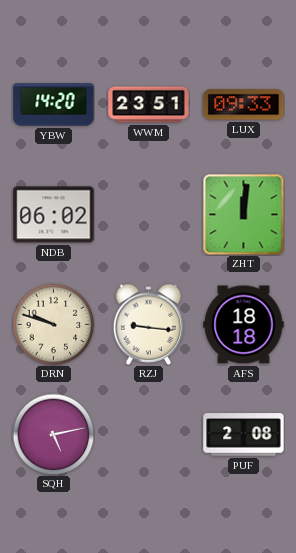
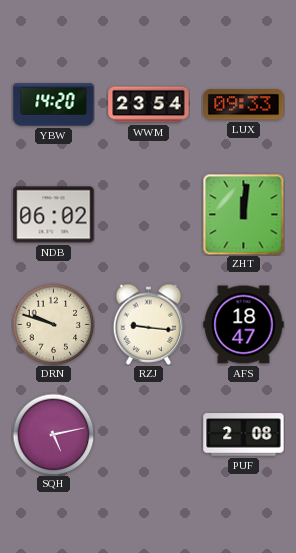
WWM: 23:51 -> 23:54 (149, 105)
AFS: 18:18 -> 18:47 (244, 325)
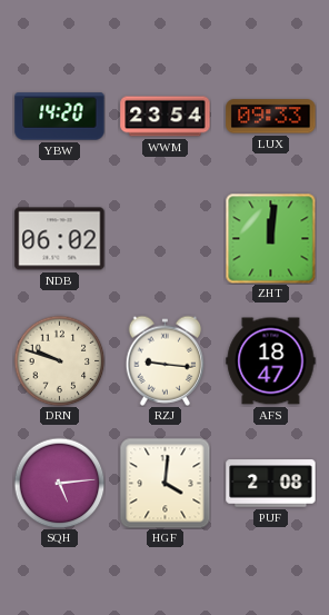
SQH: 5:13 -> 5:14 (59, 483)
HGF: none -> 4:01 (164, 483)
